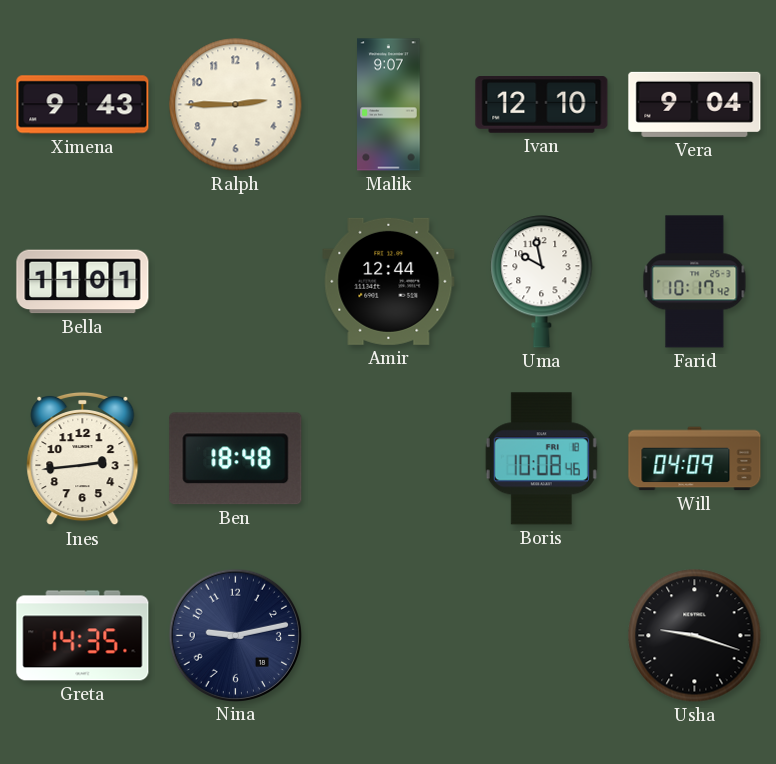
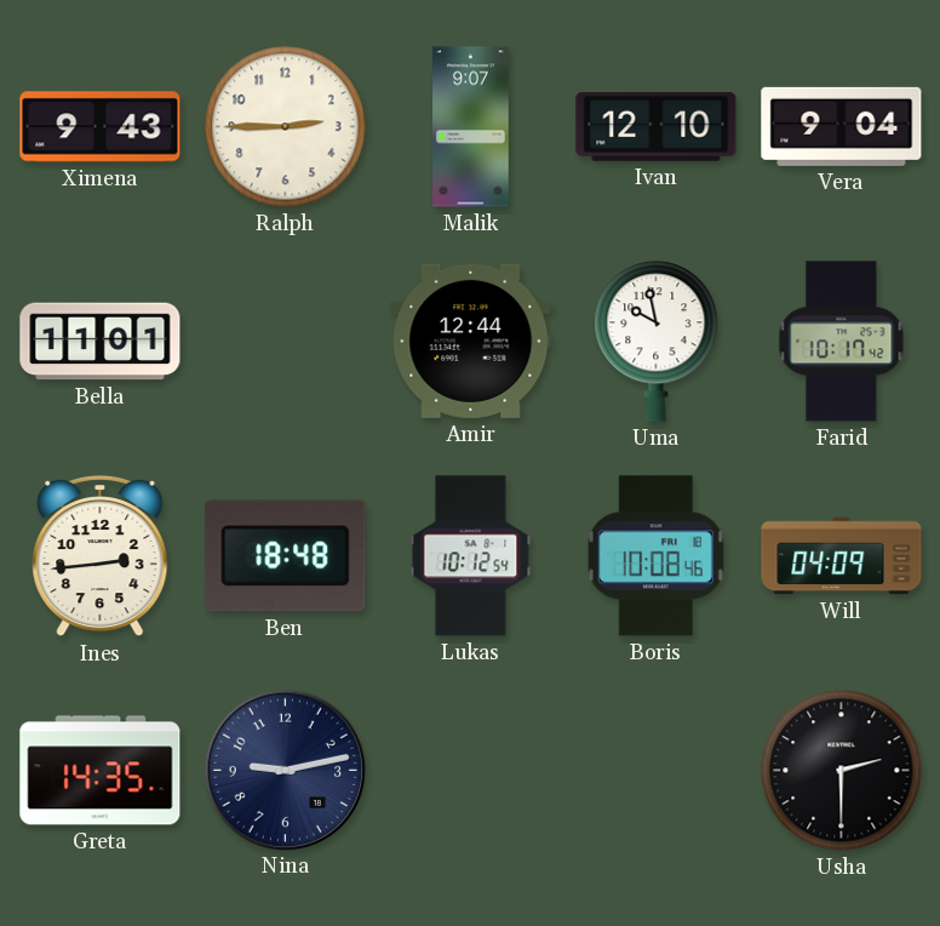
Lukas: none -> 10:12 (471, 556)
Usha: 9:18 -> 2:30 (842, 771)
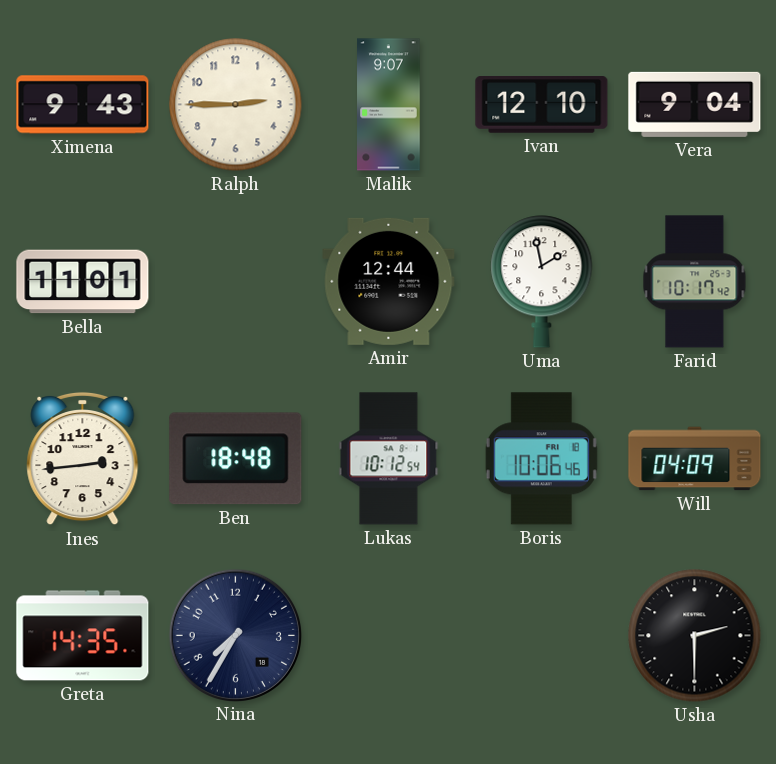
Uma: 9:58 -> 1:58 (542, 282)
Boris: 10:08 -> 10:06 (541, 459)
Nina: 9:13 -> 7:35 (235, 635)
